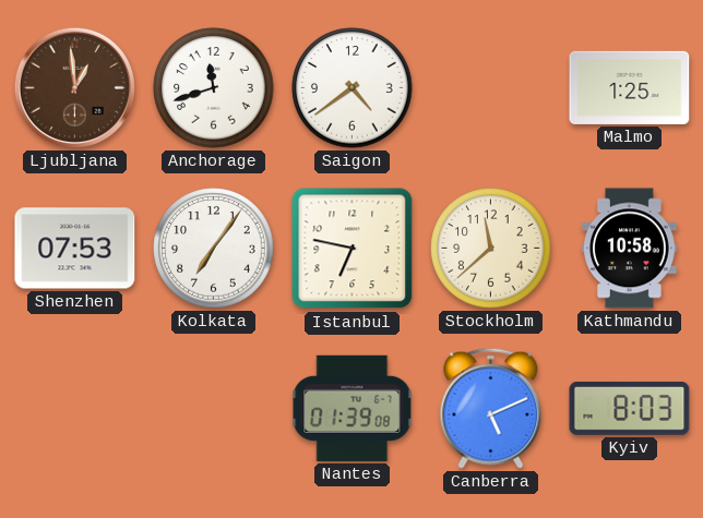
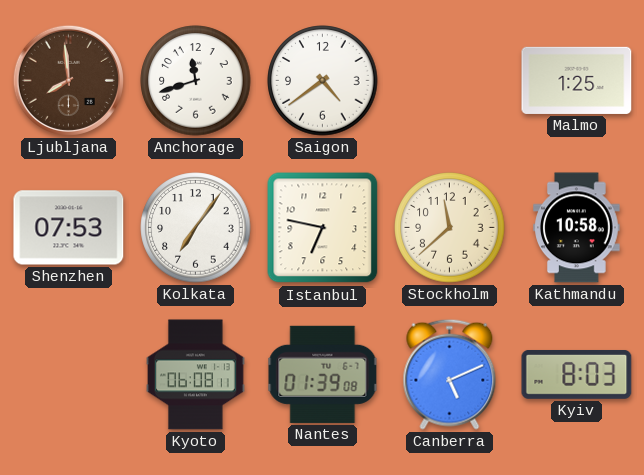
Ljubljana: 12:59 -> 7:59 (68, 80)
Kyoto: none -> 06:08 (196, 375)
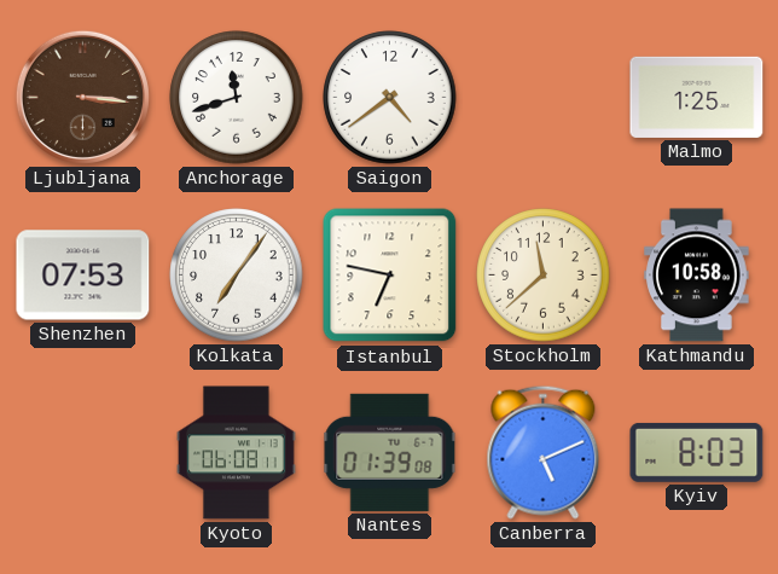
Ljubljana: 7:59 -> 3:16 (82, 97)
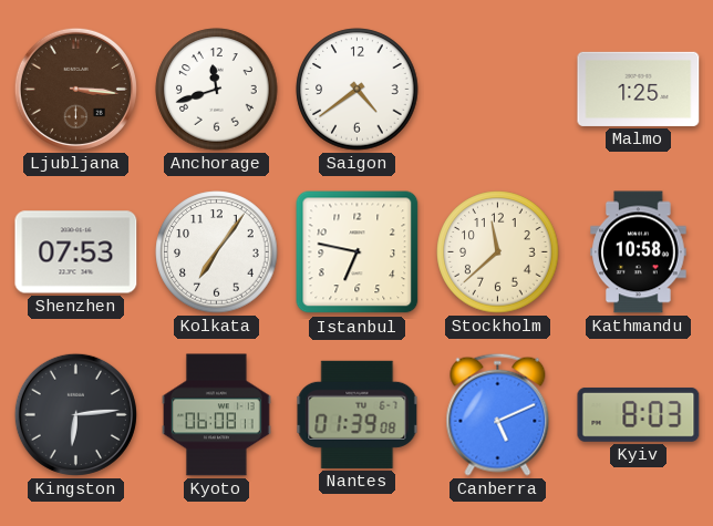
Kingston: none -> 6:14 (75, 414)
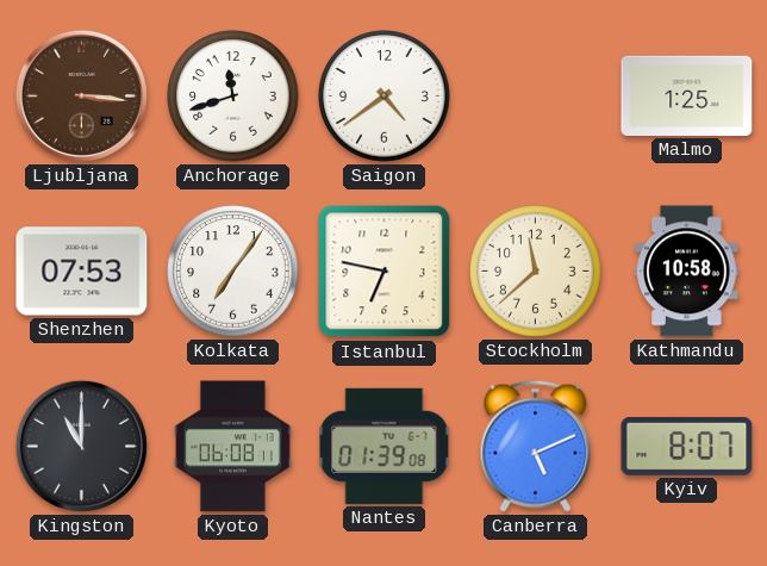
Kingston: 6:14 -> 11:00 (81, 446)
Kyiv: 8:03 -> 8:07 (687, 446)
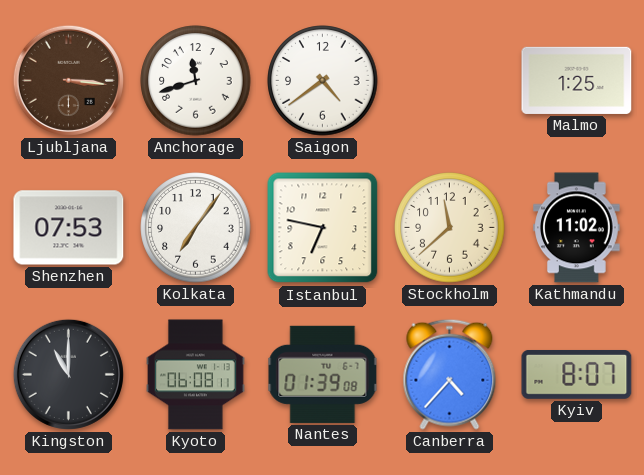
Kathmandu: 10:58 -> 11:02 (577, 228)
Canberra: 5:11 -> 4:37 (450, 374)
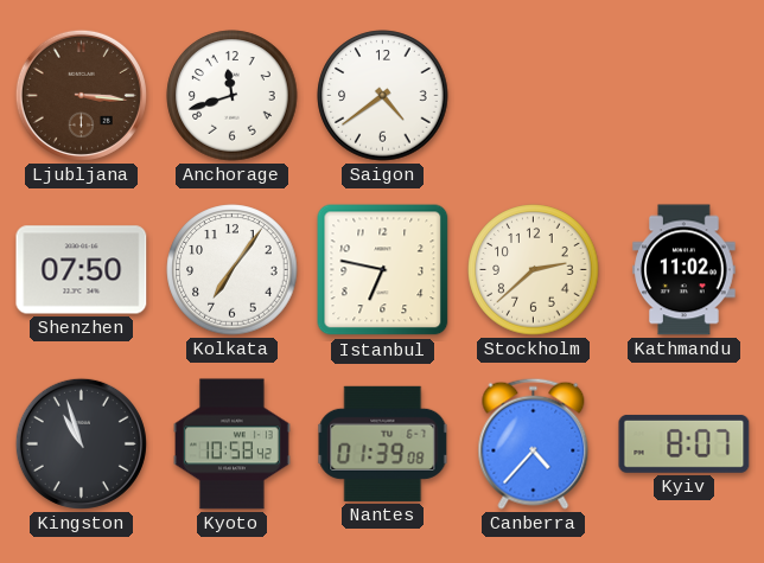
Malmo: 1:25 -> none (577, 80)
Shenzhen: 07:53 -> 07:50 (82, 270)
Stockholm: 11:38 -> 2:38 (534, 270)
Kingston: 11:00 -> 10:57 (81, 443)
Kyoto: 06:08 -> 10:58 (233, 444)
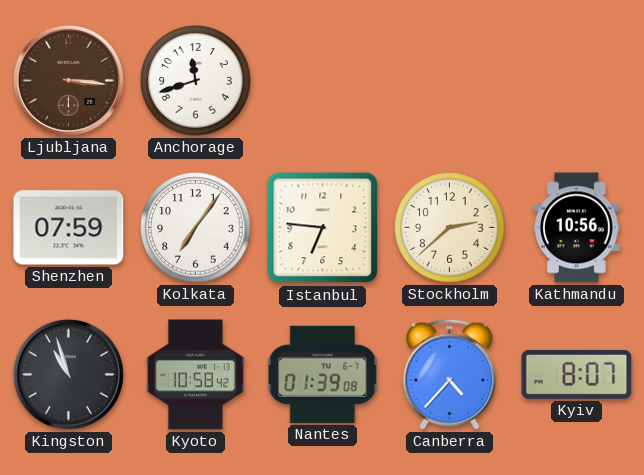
Saigon: 4:39 -> none (383, 96)
Shenzhen: 07:50 -> 07:59 (69, 228)
Istanbul: 6:47 -> 6:46 (323, 228)
Kathmandu: 11:02 -> 10:56 (577, 228)
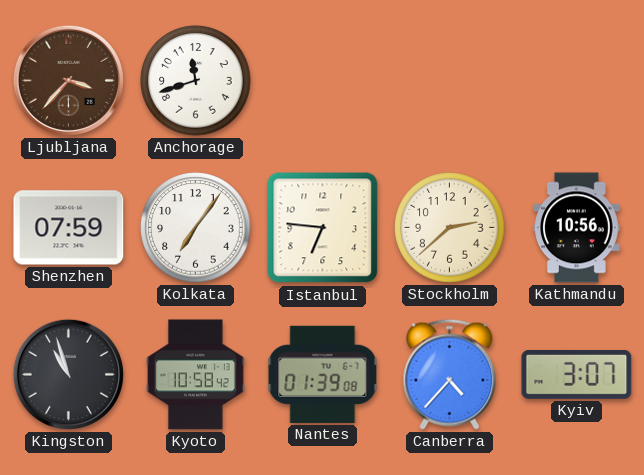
Ljubljana: 3:16 -> 3:37 (68, 80)
Kyiv: 8:07 -> 3:07 (577, 374)
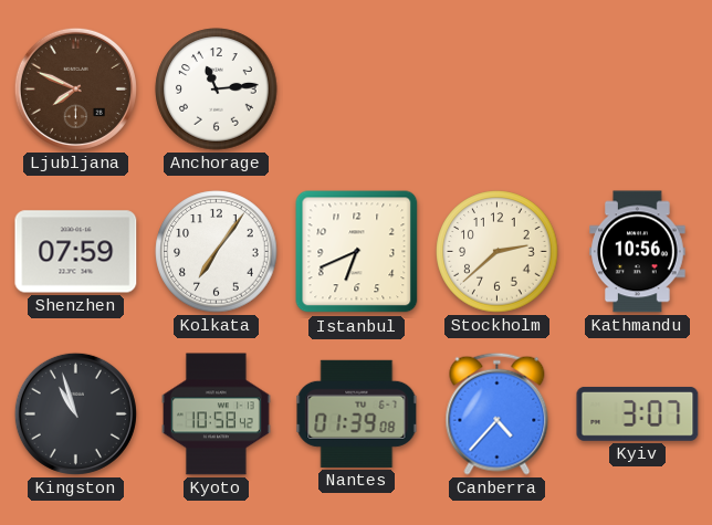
Ljubljana: 3:37 -> 7:49 (75, 88)
Anchorage: 11:42 -> 11:14 (217, 90)
Istanbul: 6:46 -> 6:41 (357, 252)
